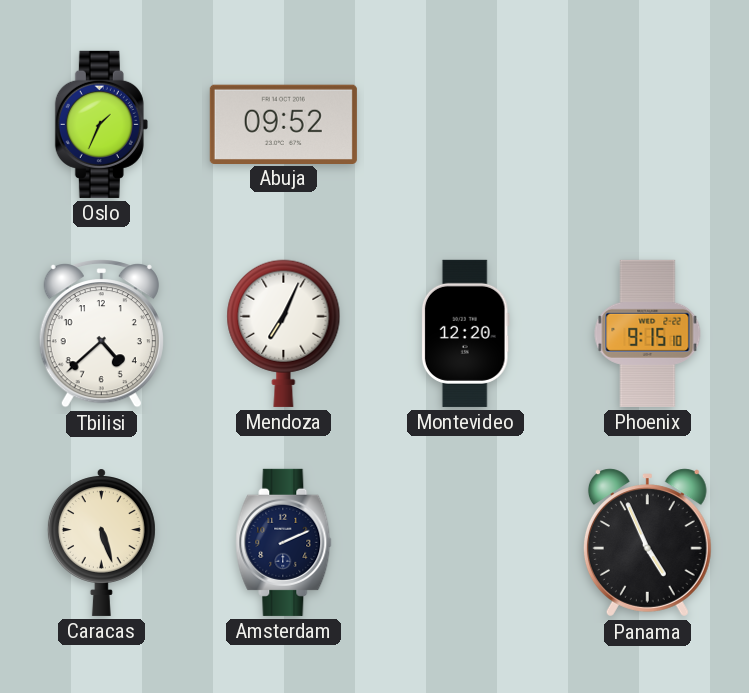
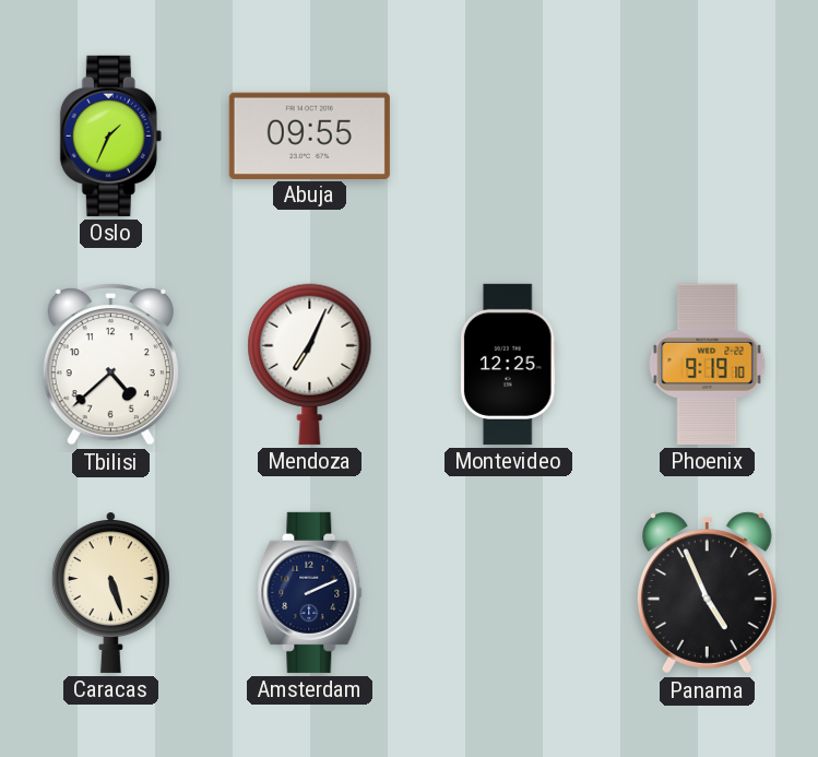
Abuja: 09:52 -> 09:55 (309, 135)
Montevideo: 12:20 -> 12:25 (508, 364)
Phoenix: 9:15 -> 9:19 (708, 364)
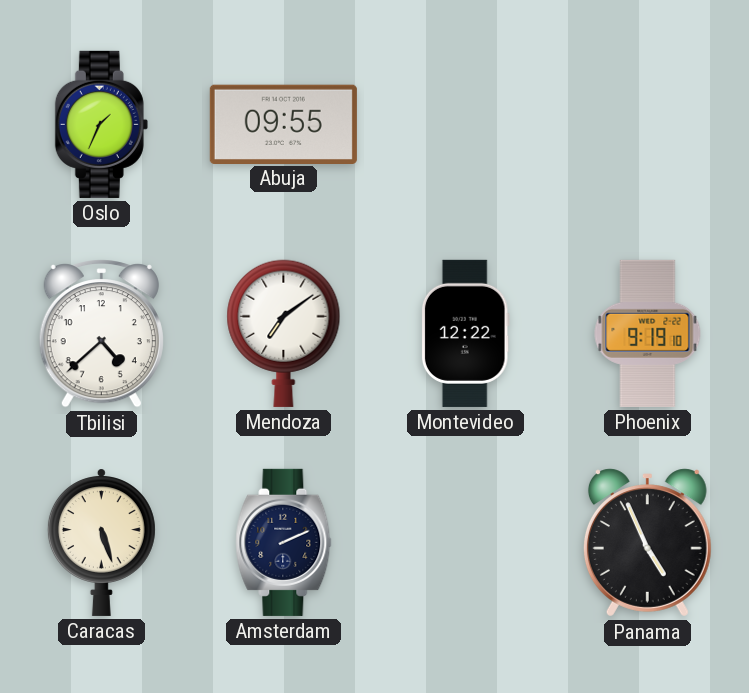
Mendoza: 7:04 -> 7:09 (284, 333)
Montevideo: 12:25 -> 12:22 (465, 333)
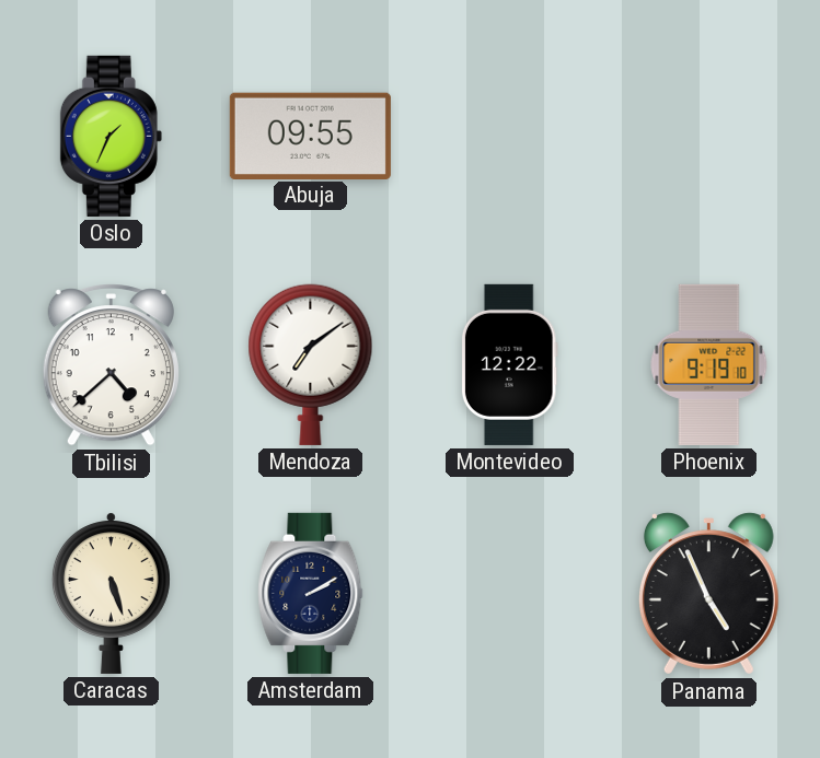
Amsterdam: 2:11 -> 2:10 (311, 593)
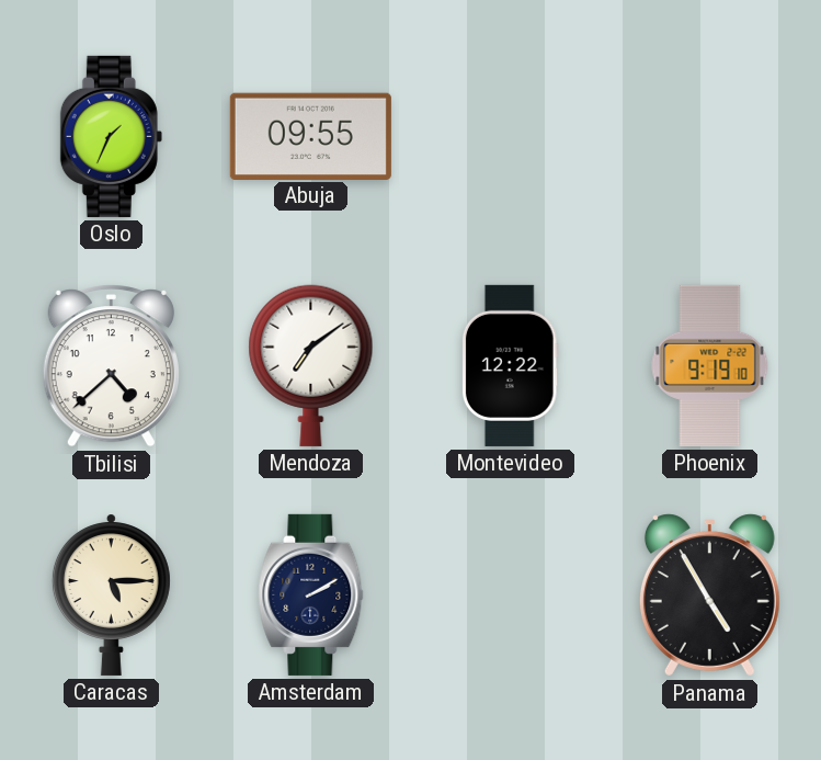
Caracas: 5:27 -> 5:15 (111, 594)
Panama: 4:56 -> 4:55 (709, 595)
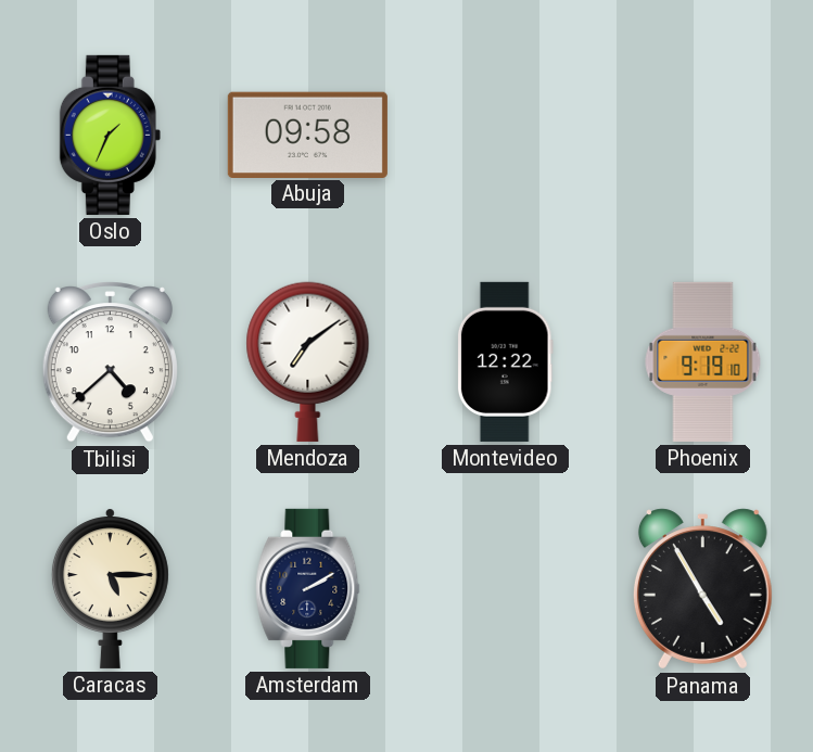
Abuja: 09:55 -> 09:58 (307, 135)
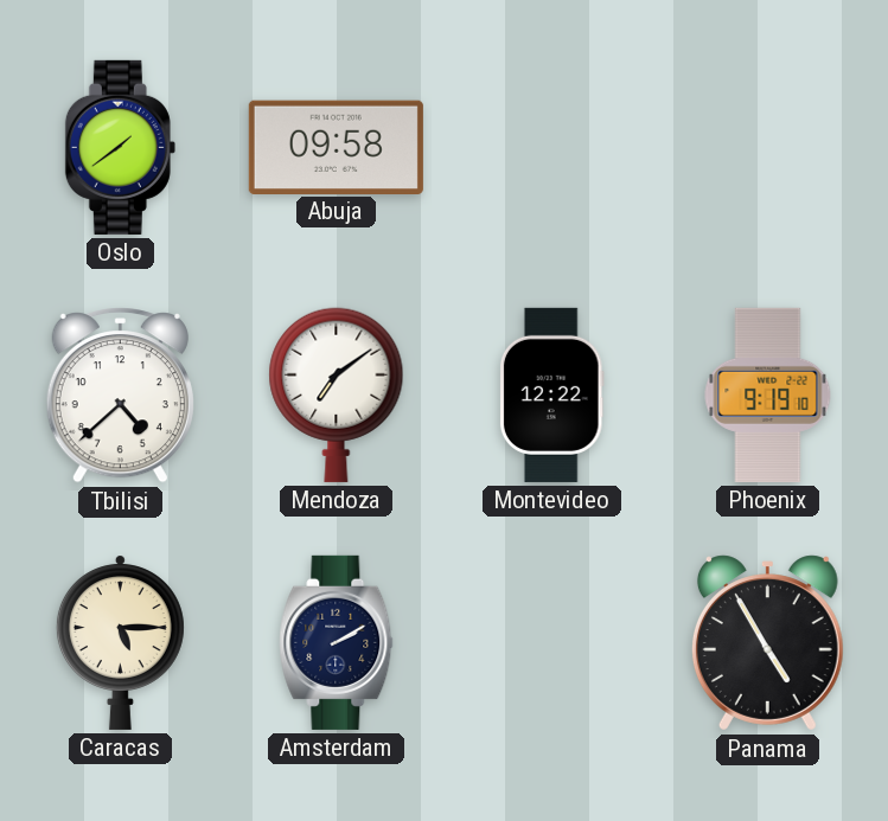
Oslo: 1:34 -> 1:39 (120, 147)
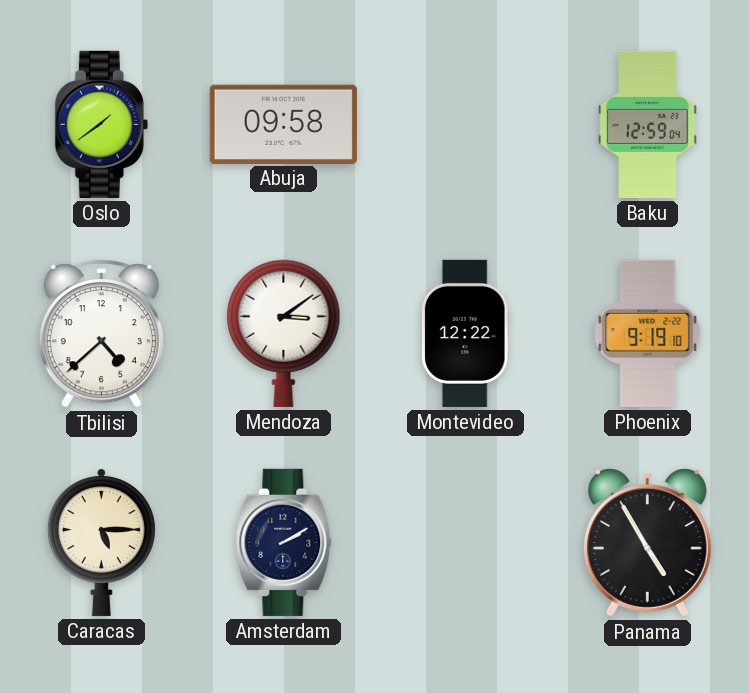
Baku: none -> 12:59 (648, 124)
Mendoza: 7:09 -> 3:09 (284, 333)
